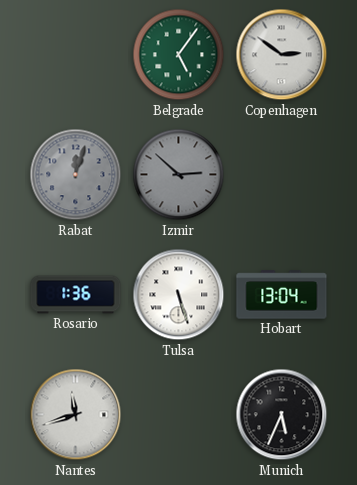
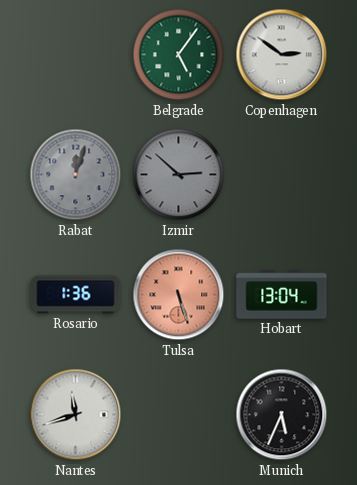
Tulsa dial: white -> salmon (179, 295)
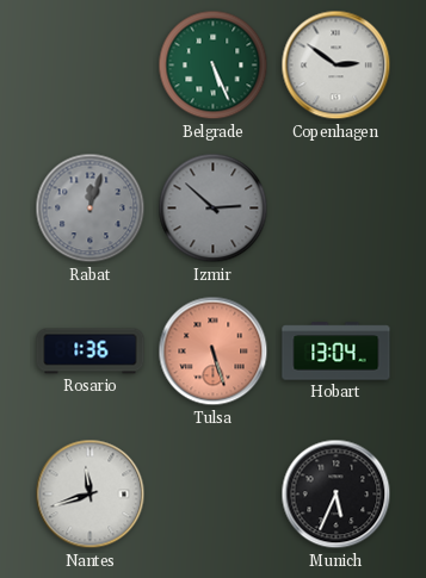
Belgrade: 5:06 -> 5:26 (214, 66)
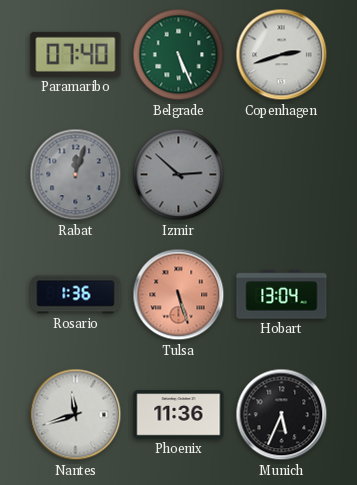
Paramaribo: none -> 07:40 (76, 54)
Copenhagen: 2:51 -> 2:42 (282, 55)
Phoenix: none -> 11:36 (179, 415)
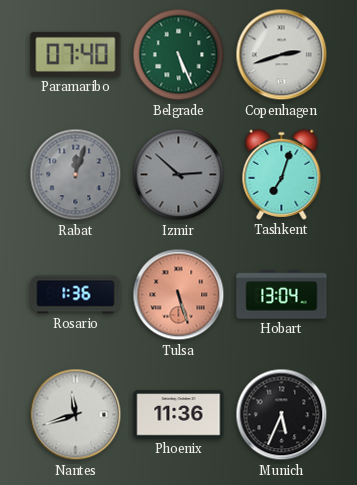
Tashkent: none -> 7:03 (282, 174)
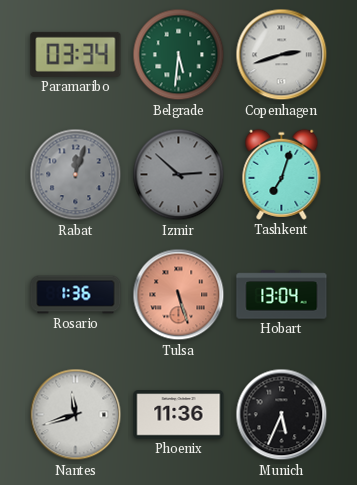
Paramaribo: 07:40 -> 03:34 (76, 54)
Belgrade: 5:26 -> 5:31 (179, 55)
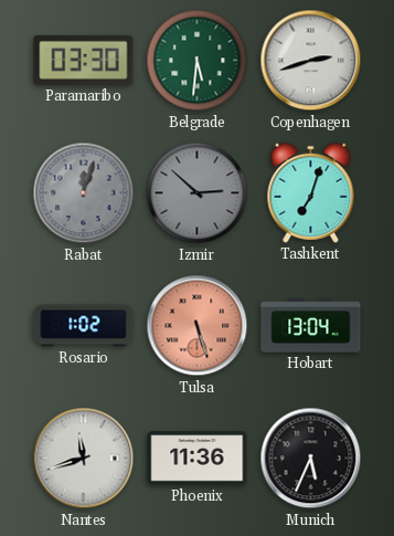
Paramaribo: 03:34 -> 03:30 (84, 60)
Rosario: 1:36 -> 1:02 (84, 326)
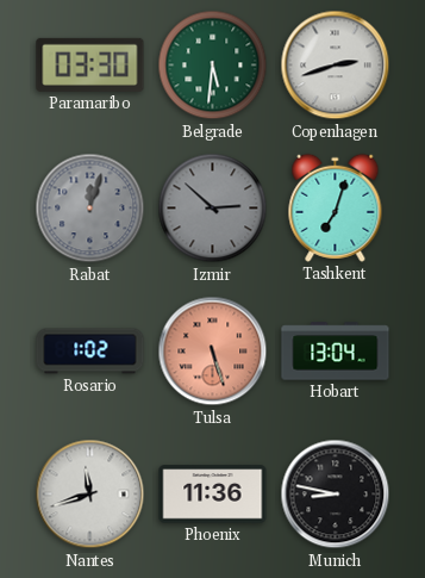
Munich: 5:34 -> 8:47 (336, 495)
